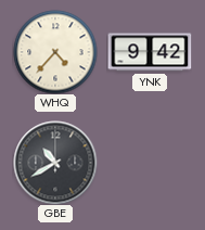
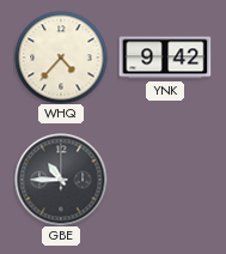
GBE: 10:40 -> 10:45 (61, 180)
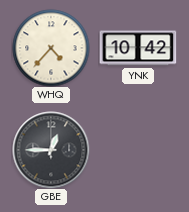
YNK: 9:42 -> 10:42 (138, 48)
GBE: 10:45 -> 12:45 (51, 150)
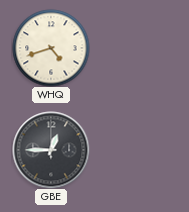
WHQ: 4:37 -> 4:42 (51, 48)
YNK: 10:42 -> none (138, 48)
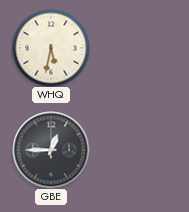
WHQ: 4:42 -> 5:32 (51, 48)
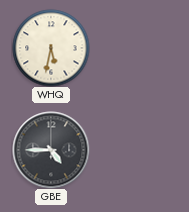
GBE: 12:45 -> 4:45 (51, 150)
